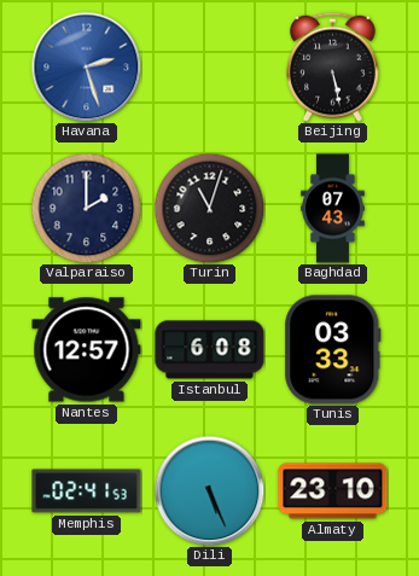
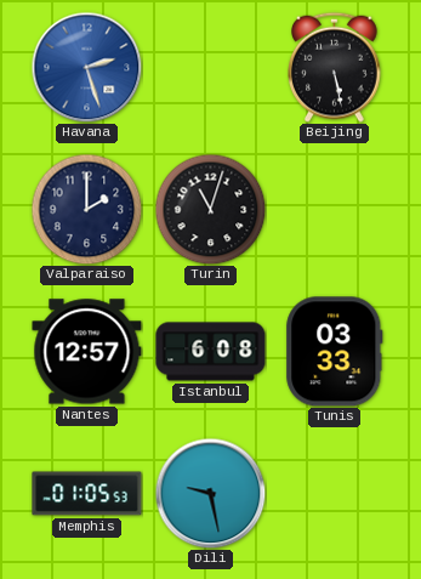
Baghdad: 07:43 -> none (333, 209)
Memphis: 02:41 -> 01:05 (87, 494)
Dili: 5:26 -> 9:28 (210, 493)
Almaty: 23:10 -> none (333, 491)
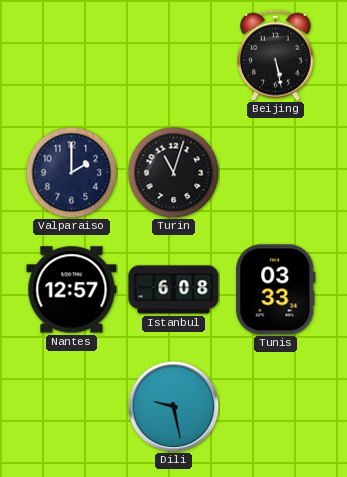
Havana: 2:27 -> none (86, 67)
Memphis: 01:05 -> none (87, 494)
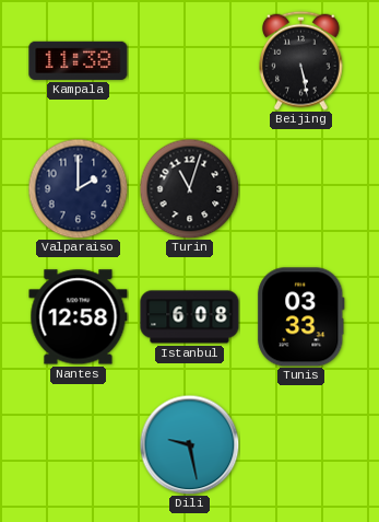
Kampala: none -> 11:38 (79, 60)
Nantes: 12:57 -> 12:58 (79, 317)
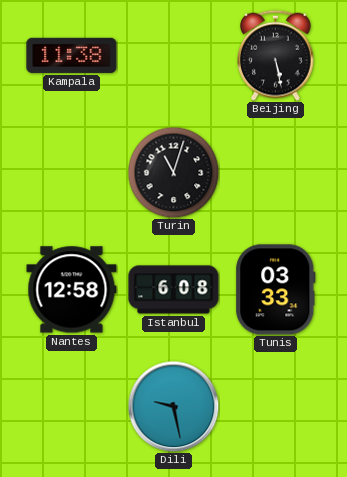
Valparaiso: 2:00 -> none (78, 188)
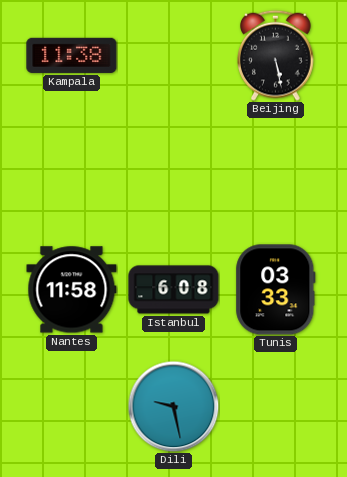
Turin: 11:03 -> none (173, 172)
Nantes: 12:58 -> 11:58 (72, 290)
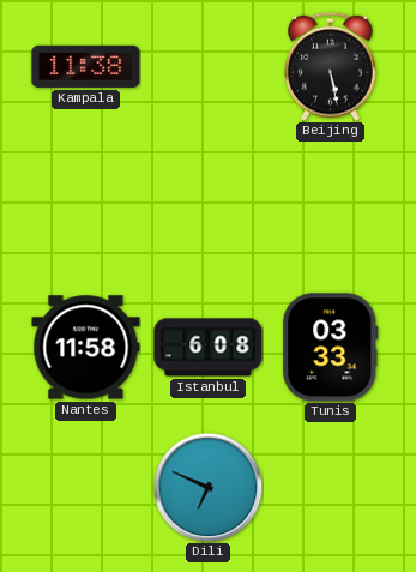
Dili: 9:28 -> 6:49 (207, 487)
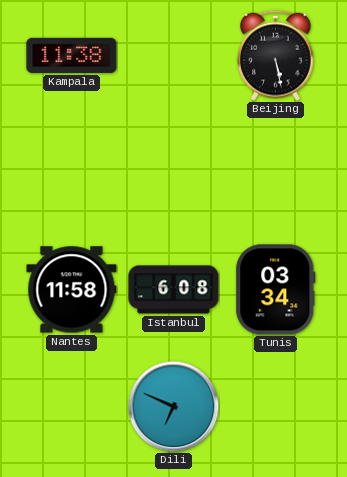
Tunis: 03:33 -> 03:34 (276, 290)
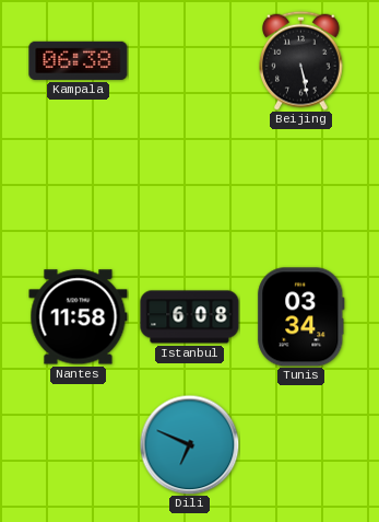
Kampala: 11:38 -> 06:38 (79, 60)
